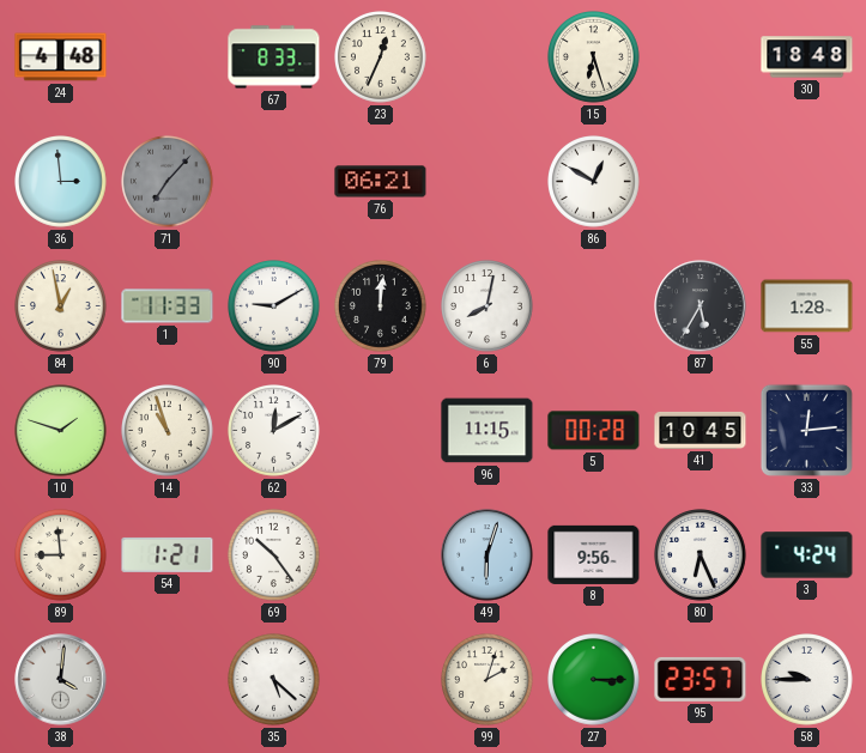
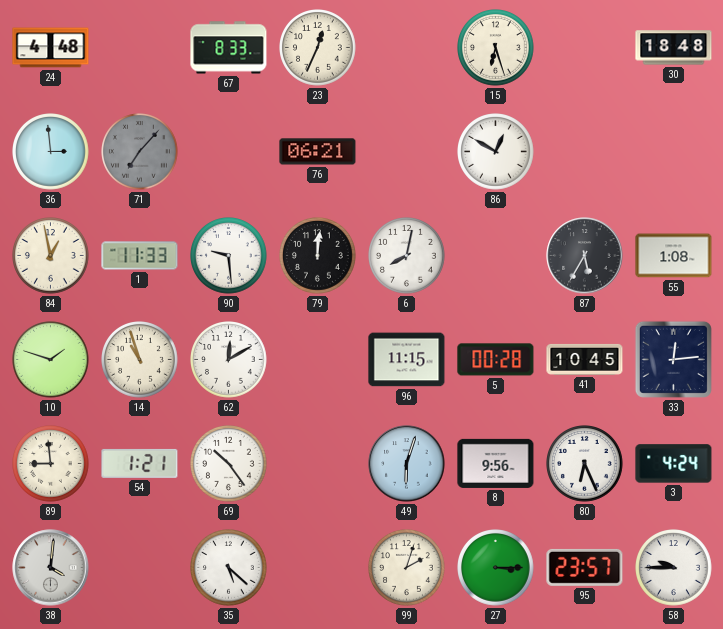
90: 9:10 -> 9:29 (229, 256)
55: 1:28 -> 1:08 (674, 256)
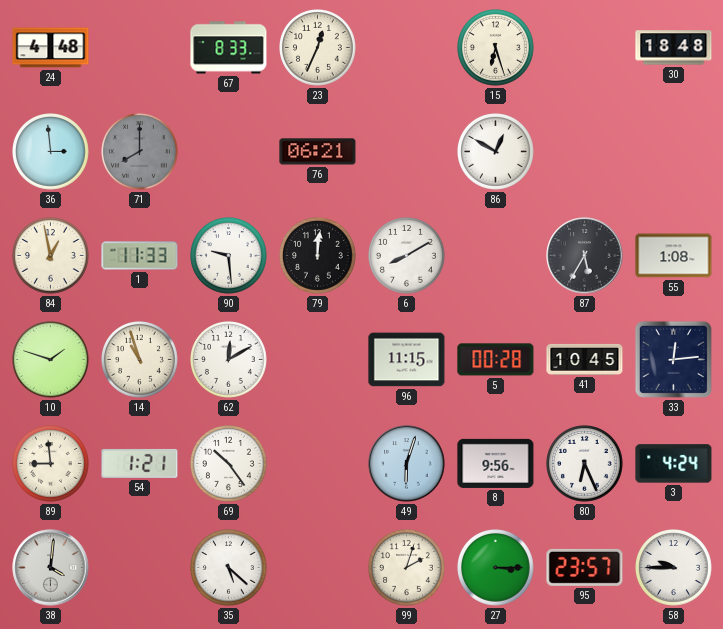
71: 7:07 -> 8:00 (140, 152)
6: 8:02 -> 8:10 (407, 256)
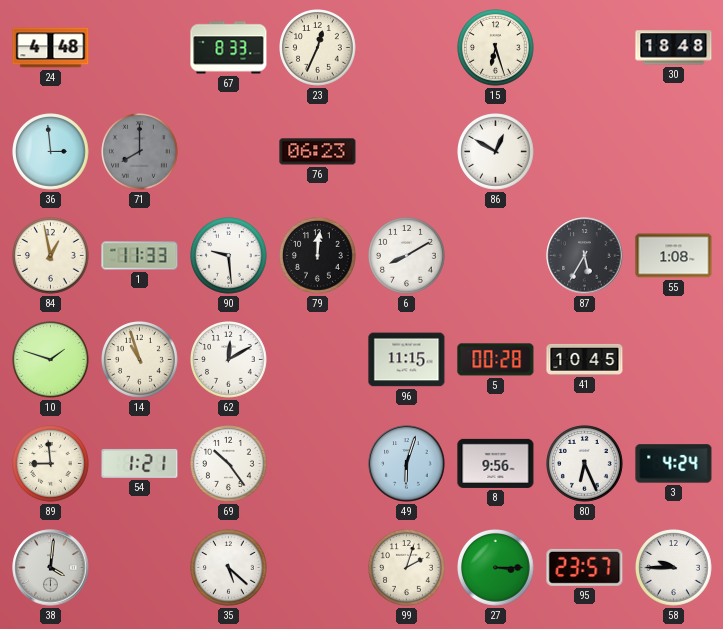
76: 06:21 -> 06:23 (318, 152)
33: 12:14 -> none (673, 359)
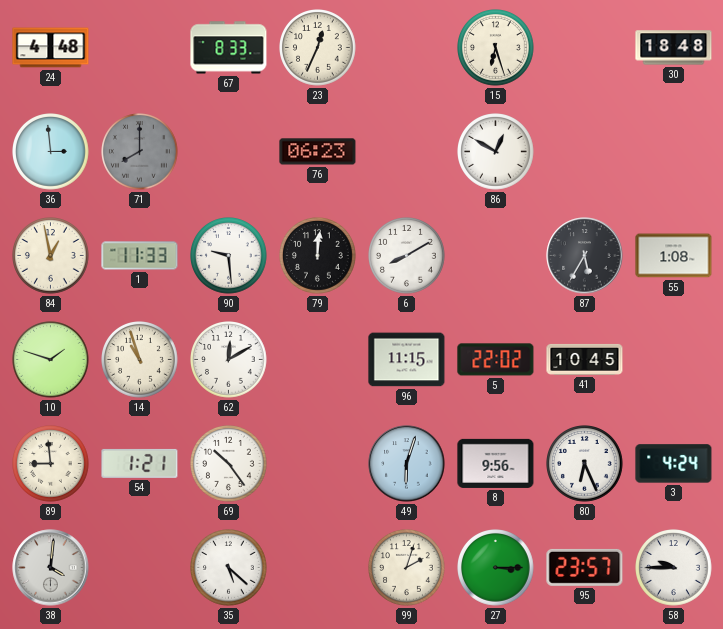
5: 00:28 -> 22:02 (496, 360)
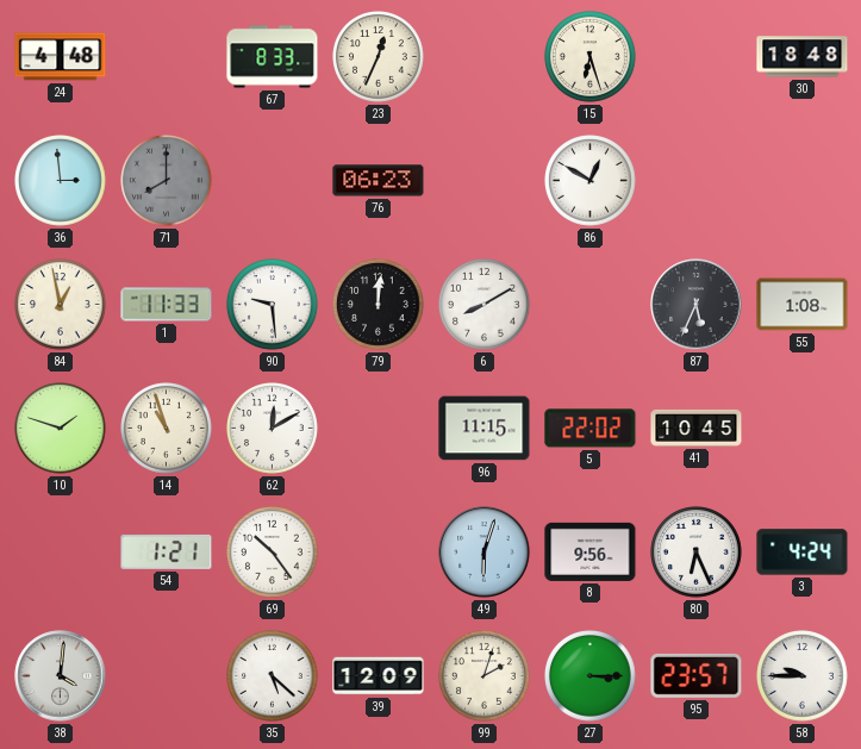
87: 5:35 -> 5:34 (697, 305)
89: 8:59 -> none (51, 464)
39: none -> 12:09 (379, 676)
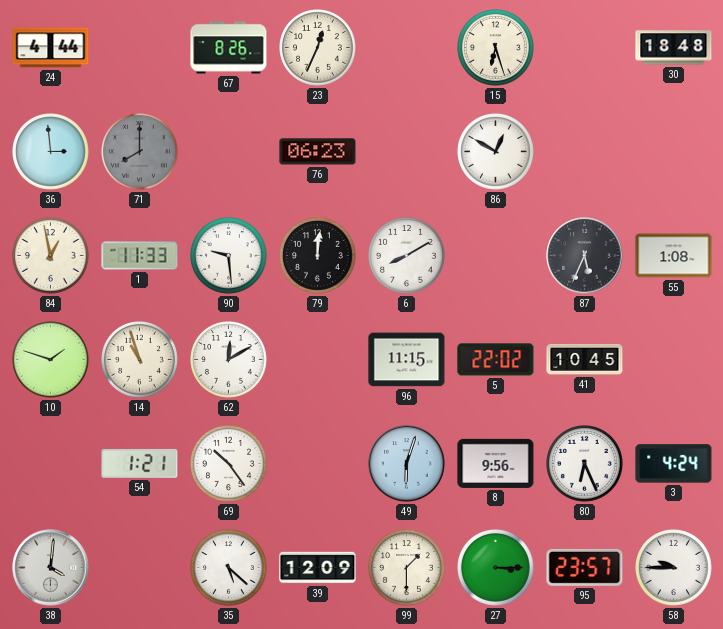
24: 4:48 -> 4:44 (51, 48)
67: 8:33 -> 8:26 (229, 48)
99: 2:03 -> 1:30 (407, 568)
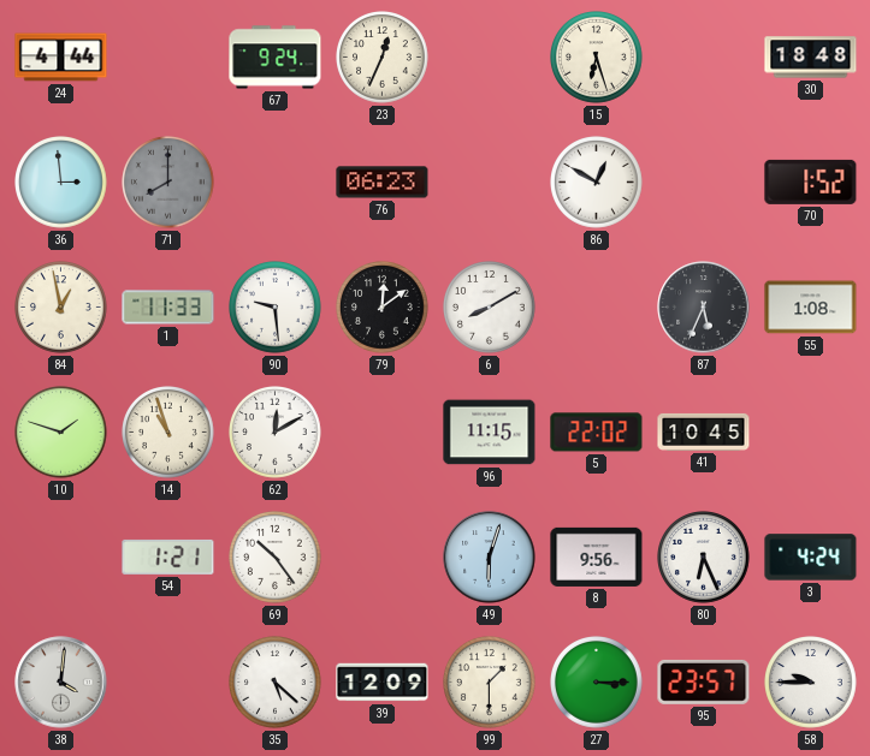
67: 8:26 -> 9:24 (276, 58)
70: none -> 1:52 (811, 181)
79: 12:01 -> 12:09 (383, 308)
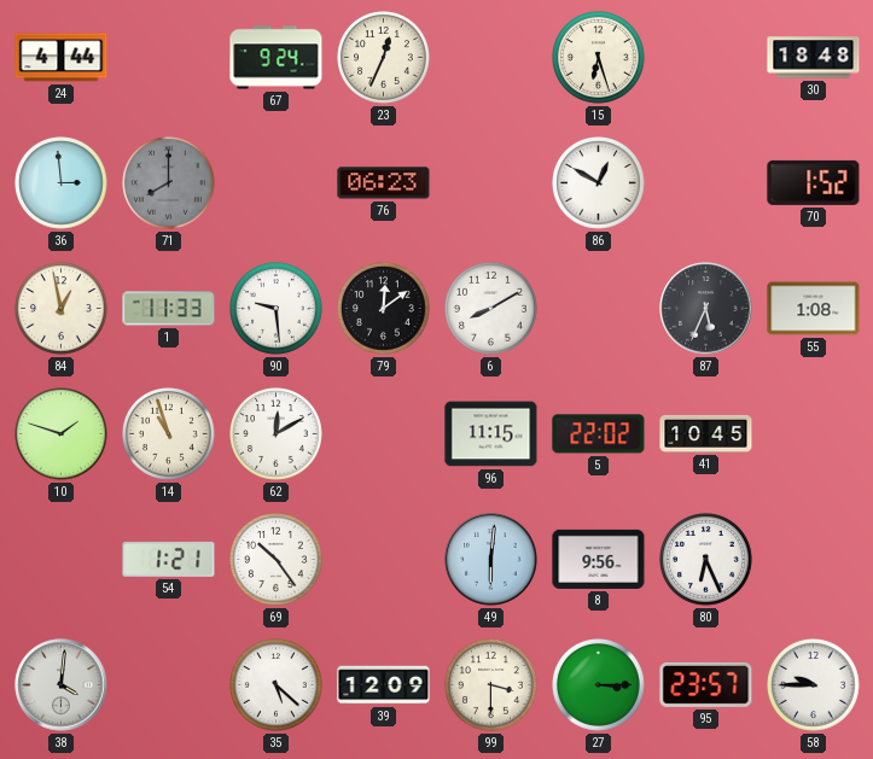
49: 6:03 -> 6:01 (491, 560)
3: 4:24 -> none (811, 558)
99: 1:30 -> 3:30 (491, 685)
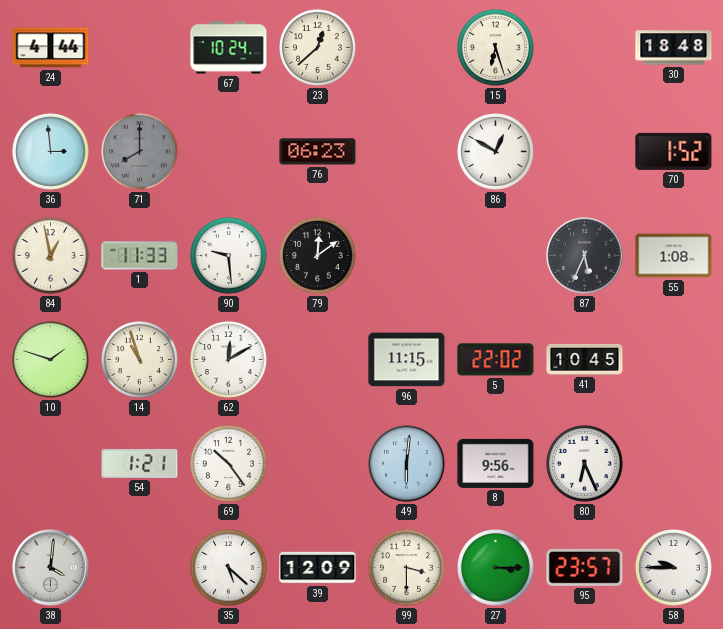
67: 9:24 -> 10:24 (229, 48)
23: 12:34 -> 12:38 (318, 48)
6: 8:10 -> none (491, 309)
